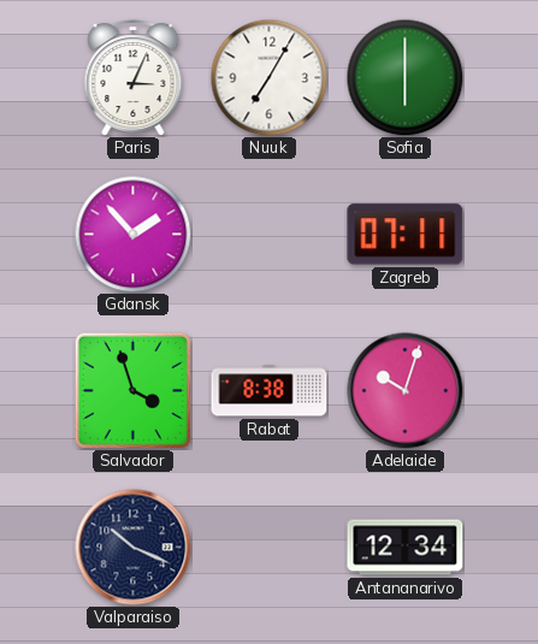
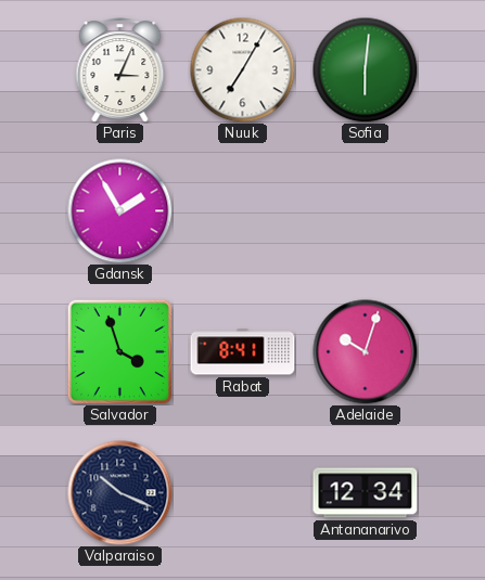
Sofia: 6:00 -> 6:01 (365, 69)
Gdansk: 1:53 -> 1:55 (119, 210)
Zagreb: 07:11 -> none (406, 235)
Rabat: 8:38 -> 8:41 (243, 352)
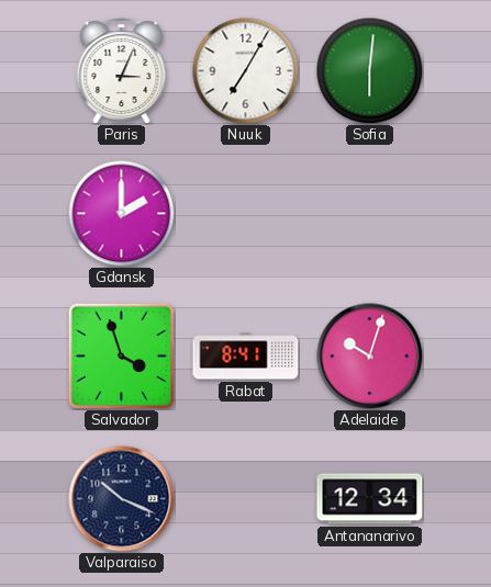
Gdansk: 1:55 -> 2:00 (121, 213)
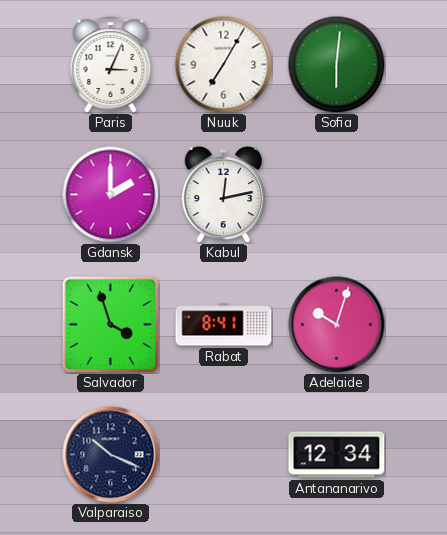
Kabul: none -> 12:13 (224, 194)
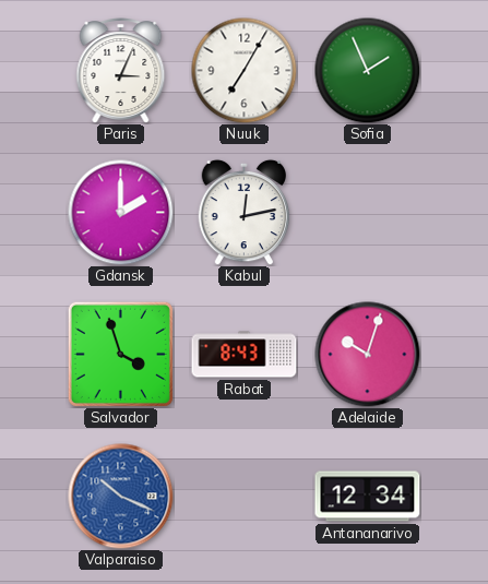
Sofia: 6:01 -> 1:56 (367, 70)
Rabat: 8:41 -> 8:43 (245, 355)
Valparaiso dial: navy -> blue (121, 497)
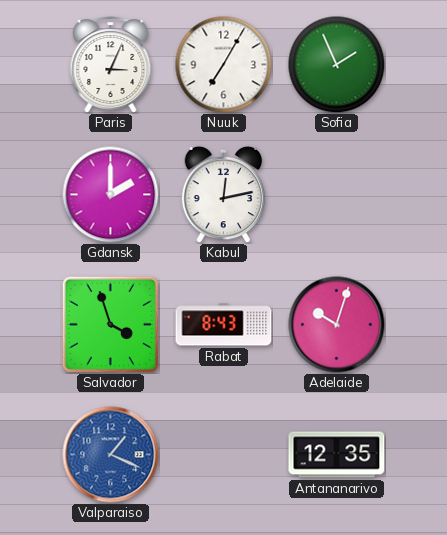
Valparaiso: 10:19 -> 1:19 (111, 455)
Antananarivo: 12:34 -> 12:35 (337, 455)
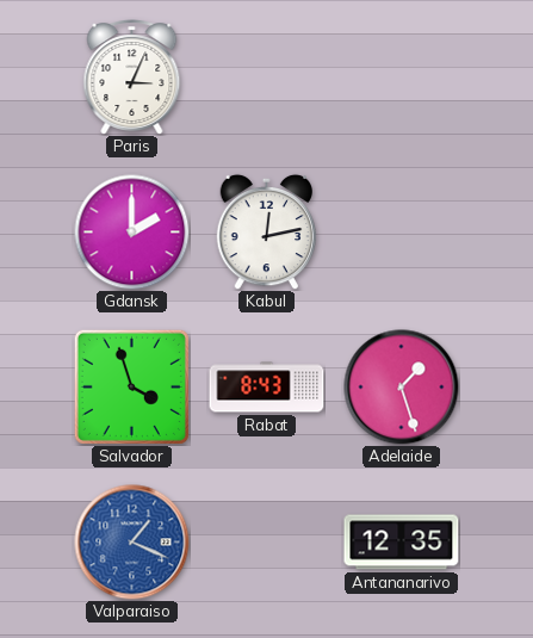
Nuuk: 7:05 -> none (223, 64)
Sofia: 1:56 -> none (336, 64)
Adelaide: 10:03 -> 1:27 (402, 388)
